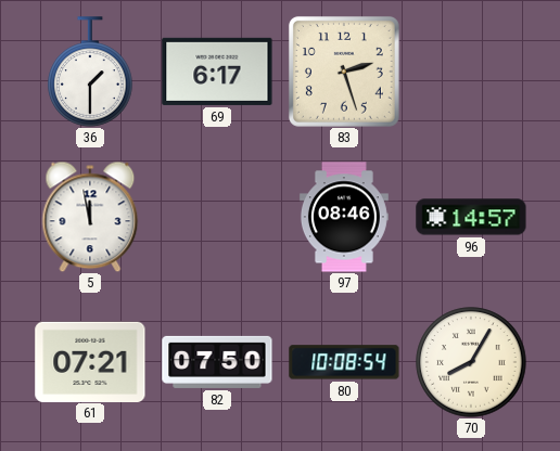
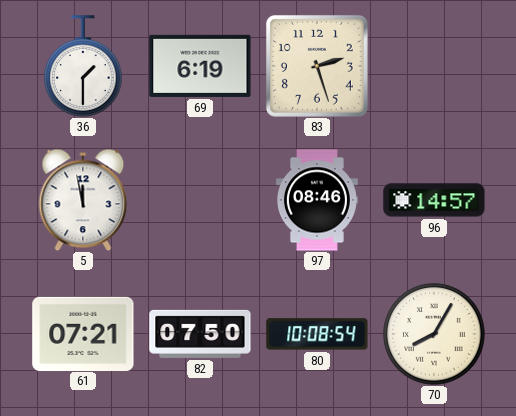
69: 6:17 -> 6:19 (200, 66)
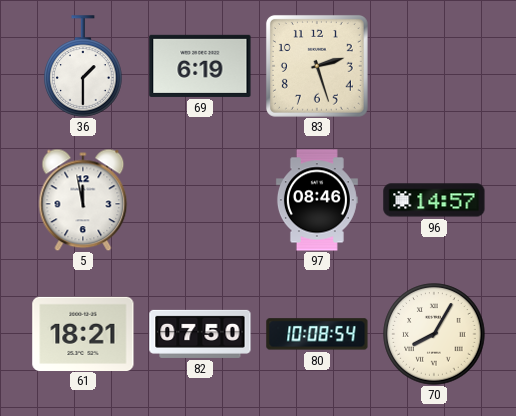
61: 07:21 -> 18:21 (83, 333)
